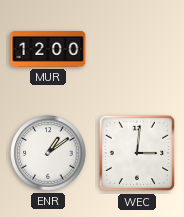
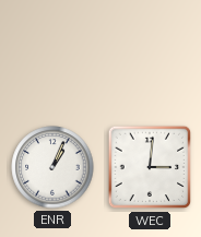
MUR: 12:00 -> none (48, 49)
ENR: 1:09 -> 1:04 (52, 167)
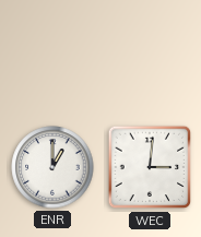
ENR: 1:04 -> 1:00 (52, 167)
